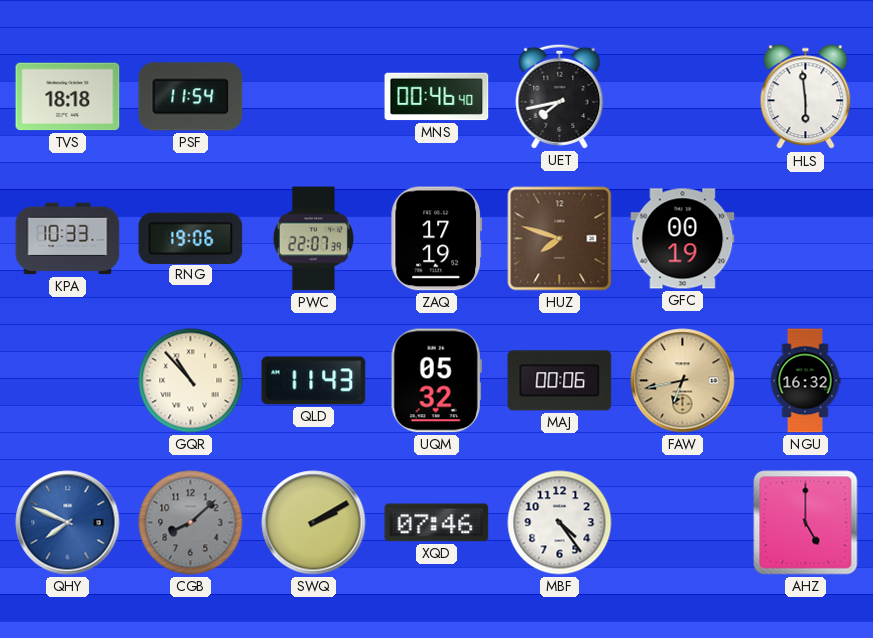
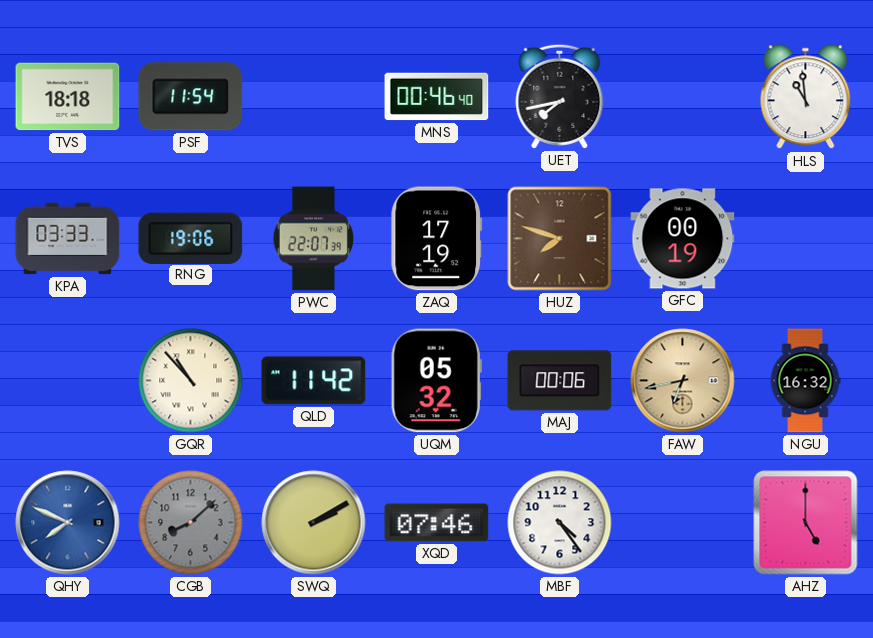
HLS: 5:59 -> 10:59 (806, 97)
KPA: 10:33 -> 03:33 (68, 239)
QLD: 11:43 -> 11:42 (314, 381)
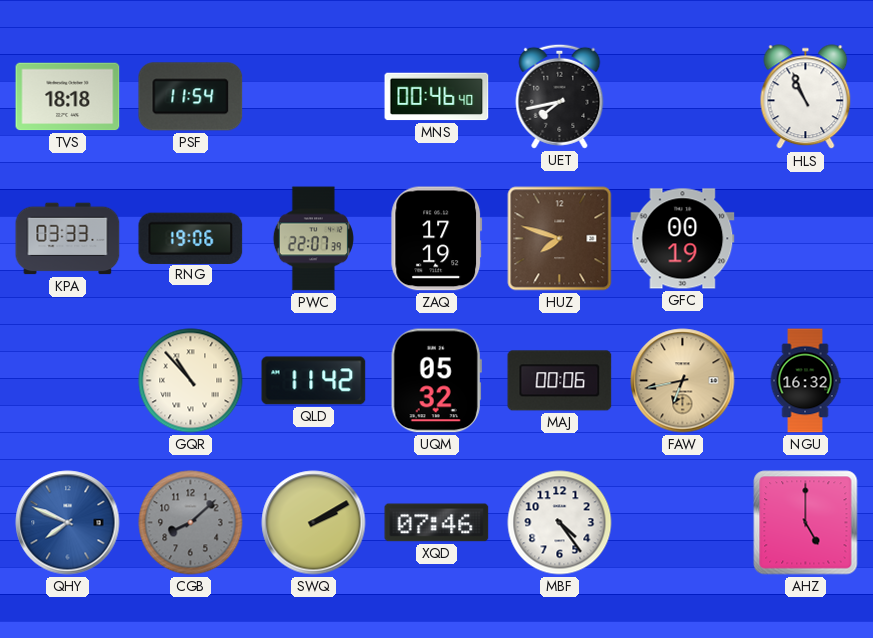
HLS: 10:59 -> 10:56 (806, 97)
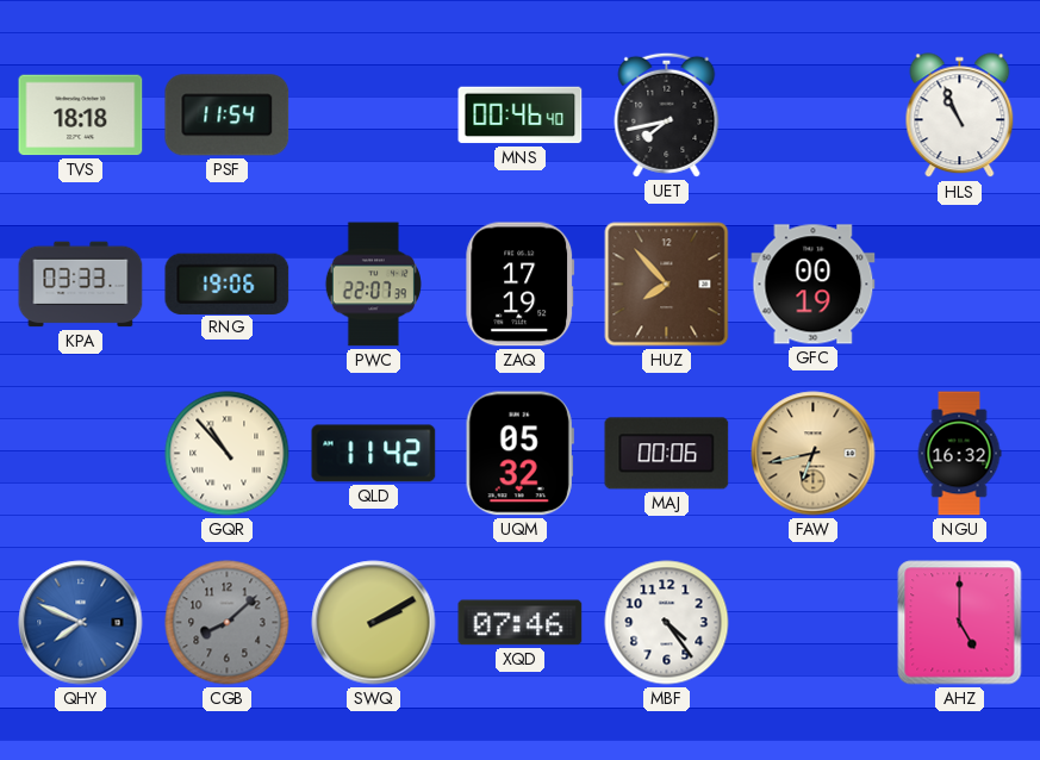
HUZ: 7:48 -> 7:53 (667, 285)
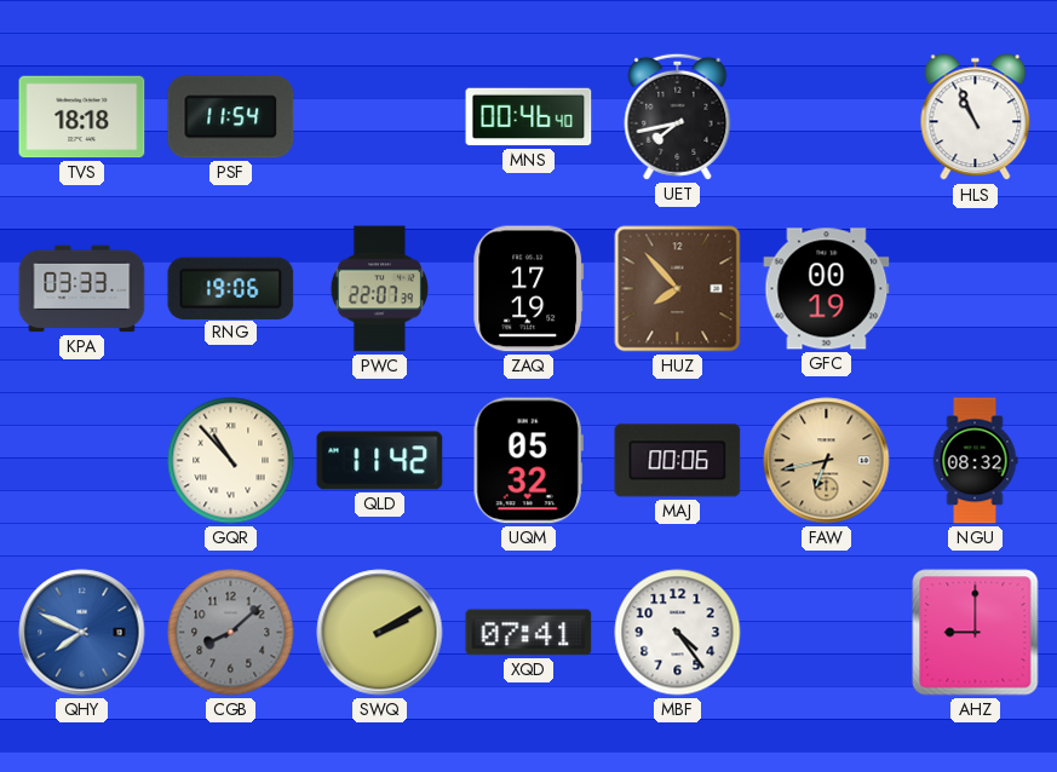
NGU: 16:32 -> 08:32 (975, 461)
XQD: 07:46 -> 07:41 (529, 633)
AHZ: 5:00 -> 9:00 (976, 633)
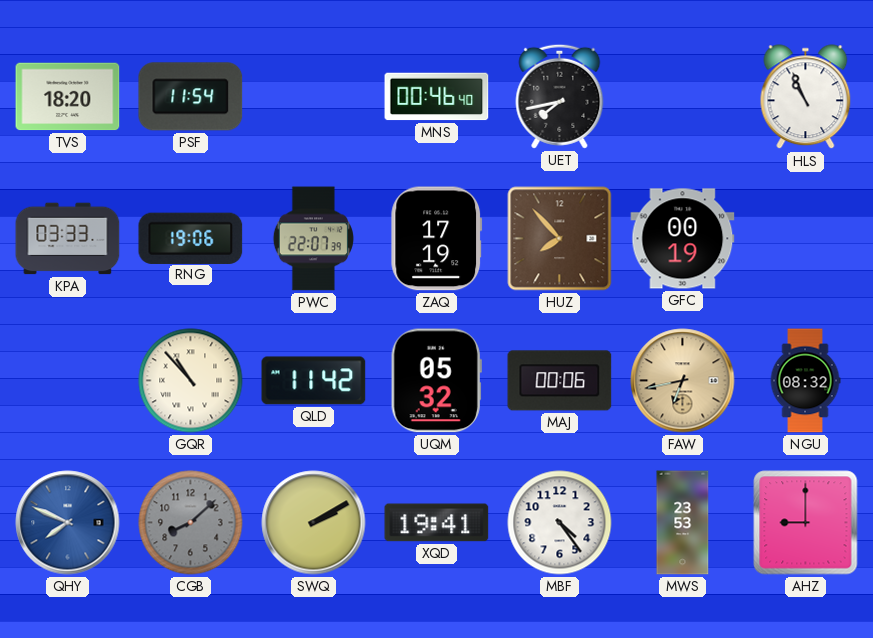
TVS: 18:18 -> 18:20 (68, 97)
XQD: 07:41 -> 19:41 (437, 523)
MWS: none -> 23:53 (683, 523)
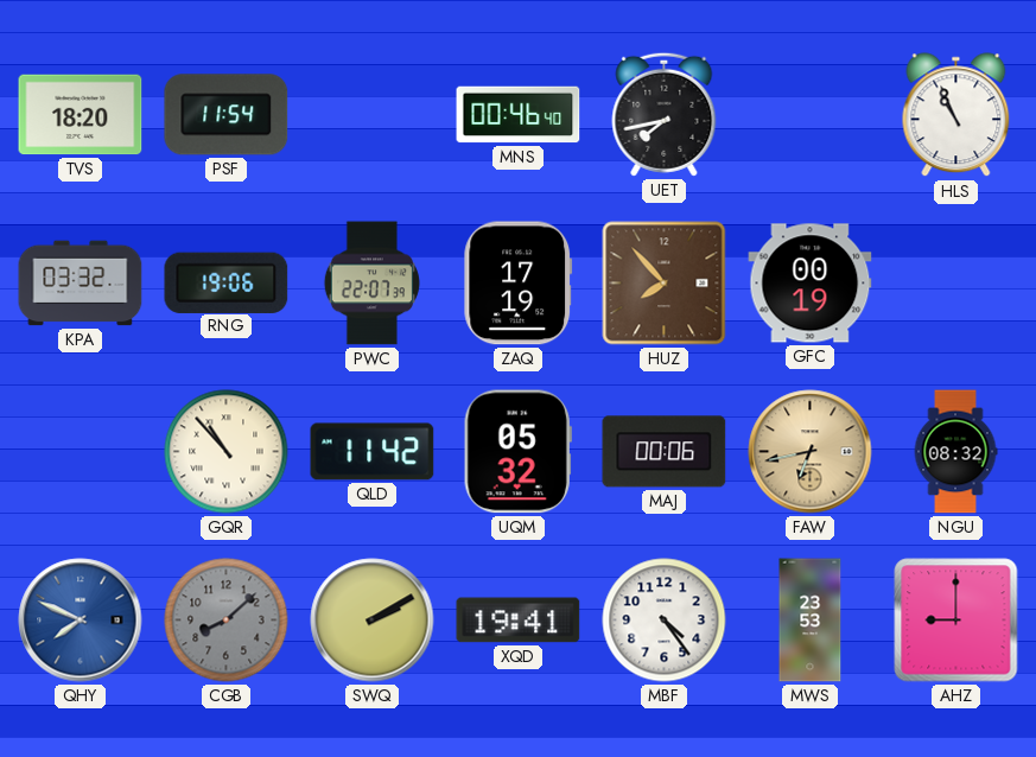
KPA: 03:33 -> 03:32 (81, 284)
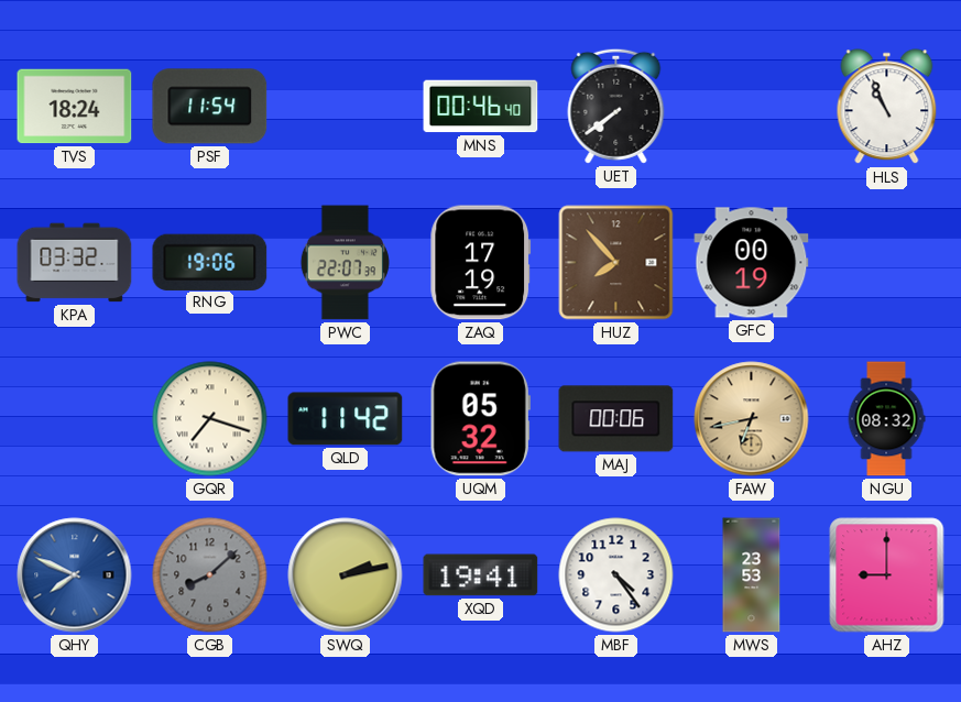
TVS: 18:20 -> 18:24 (75, 107)
UET: 7:43 -> 7:39 (616, 106)
GQR: 10:53 -> 7:18 (210, 419)
SWQ: 2:10 -> 2:13 (346, 575)
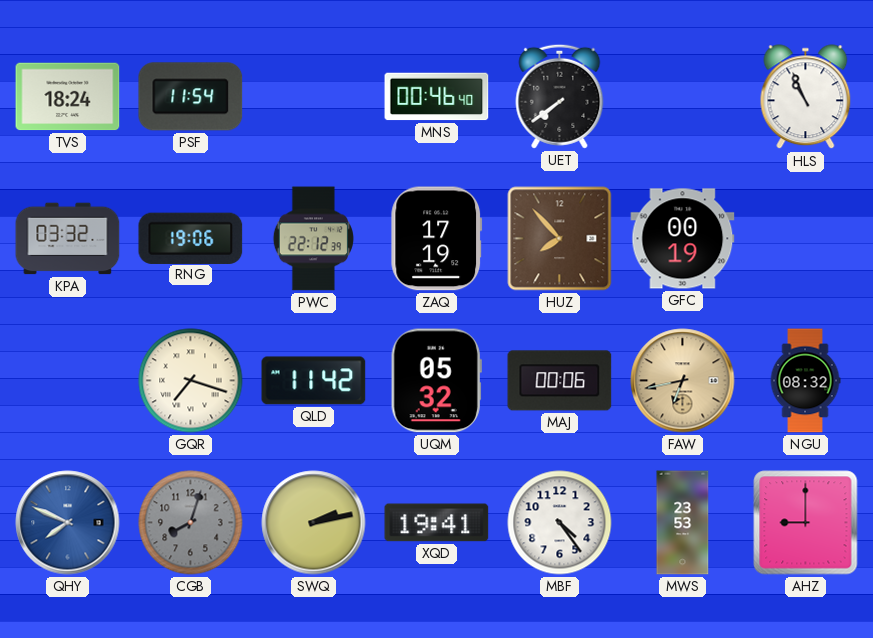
PWC: 22:07 -> 22:12 (313, 239)
CGB: 8:08 -> 8:03 (191, 523)
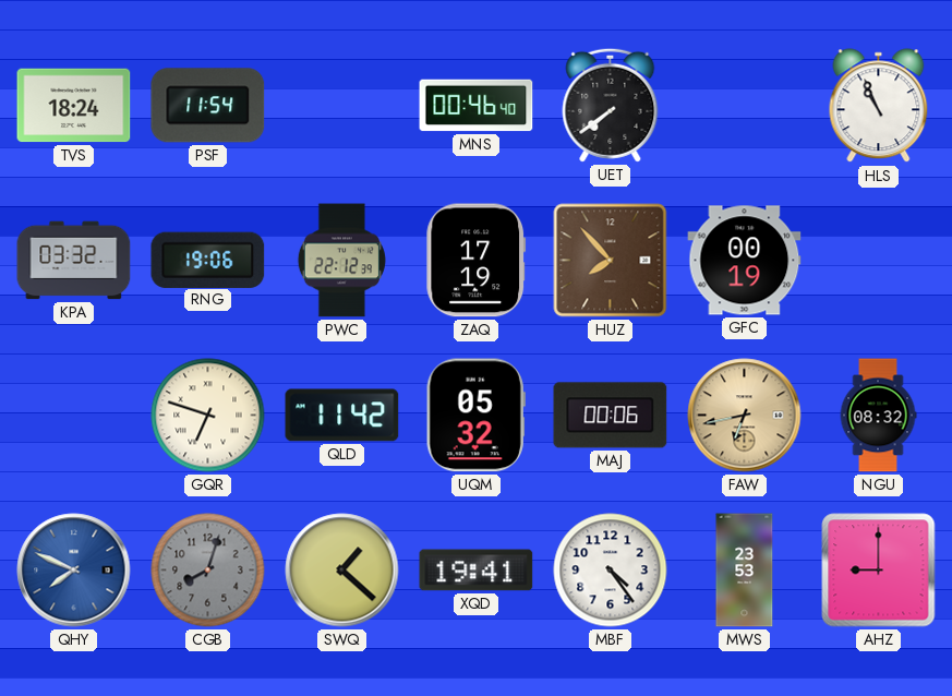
GQR: 7:18 -> 6:48 (208, 416)
SWQ: 2:13 -> 1:22 (342, 571)
